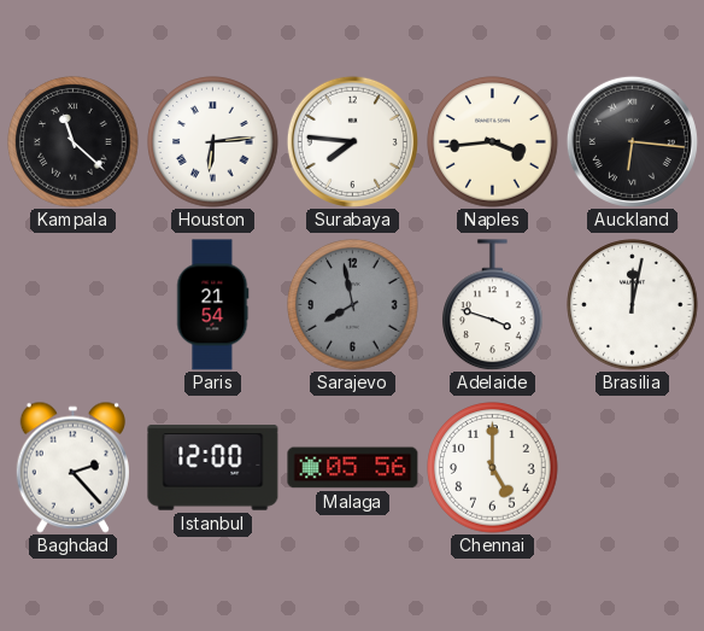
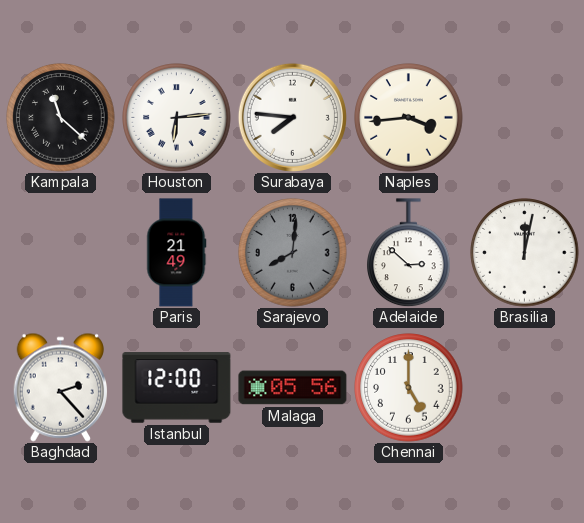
Auckland: 6:16 -> none (632, 141)
Paris: 21:54 -> 21:49 (177, 253)
Sarajevo: 7:58 -> 8:01 (293, 253)
Adelaide: 3:48 -> 2:52 (409, 253)
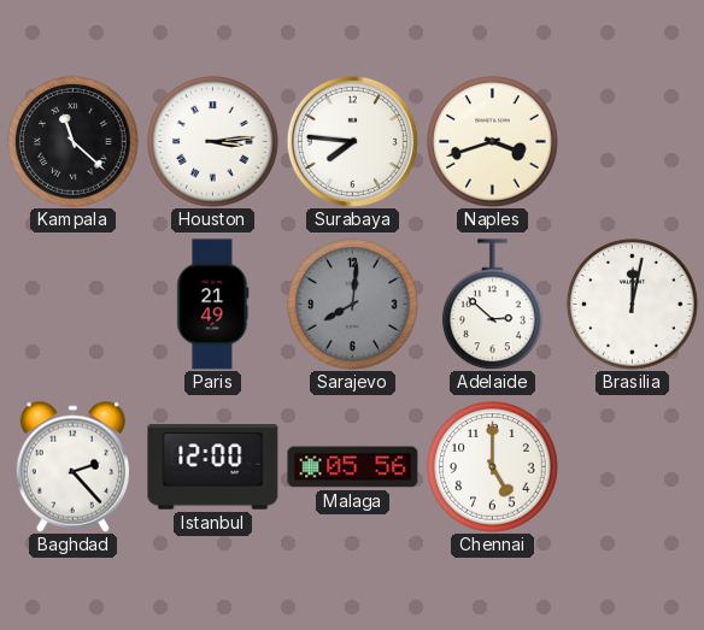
Houston: 6:14 -> 3:14 (213, 142)
Naples: 3:44 -> 3:42 (493, 142)
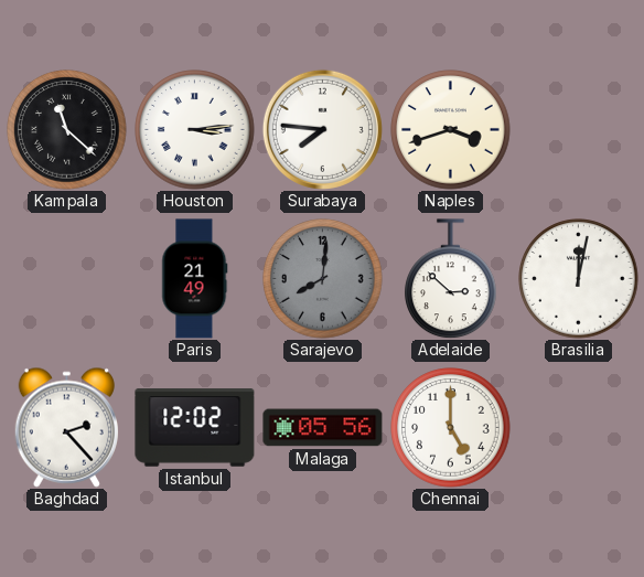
Istanbul: 12:00 -> 12:02 (195, 428)
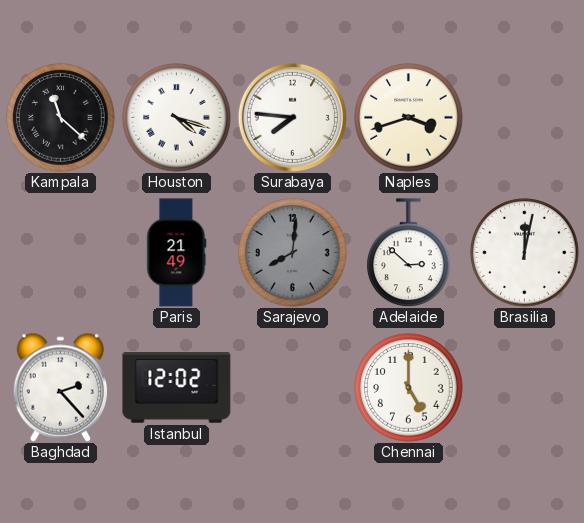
Houston: 3:14 -> 4:18 (177, 118)
Malaga: 05:56 -> none (323, 428)
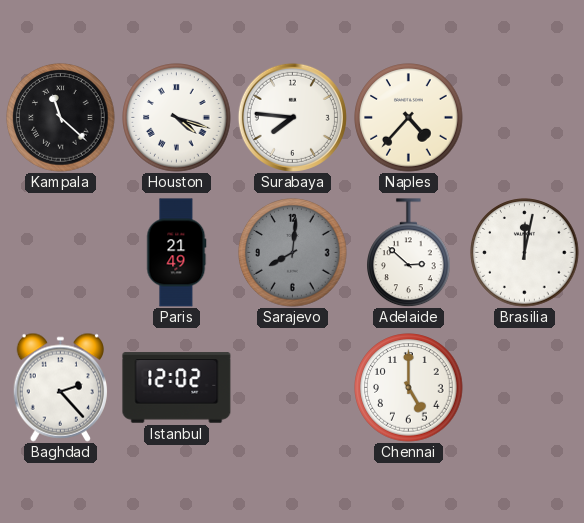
Naples: 3:42 -> 4:37 (409, 118)
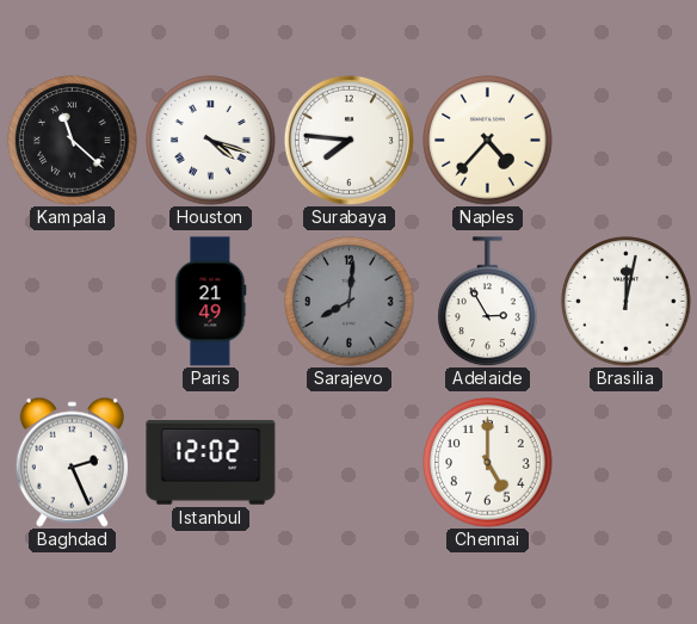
Adelaide: 2:52 -> 2:55 (488, 302)
Baghdad: 2:23 -> 2:26 (72, 462)
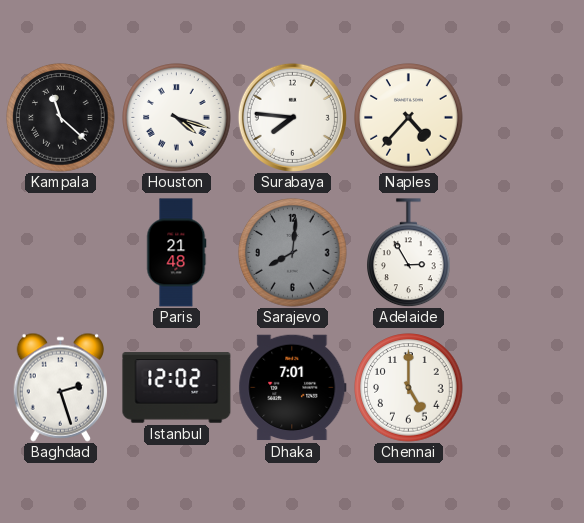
Paris: 21:49 -> 21:48 (177, 253)
Brasilia: 12:02 -> none (627, 302)
Baghdad: 2:26 -> 2:27 (60, 387)
Dhaka: none -> 7:01 (293, 388)
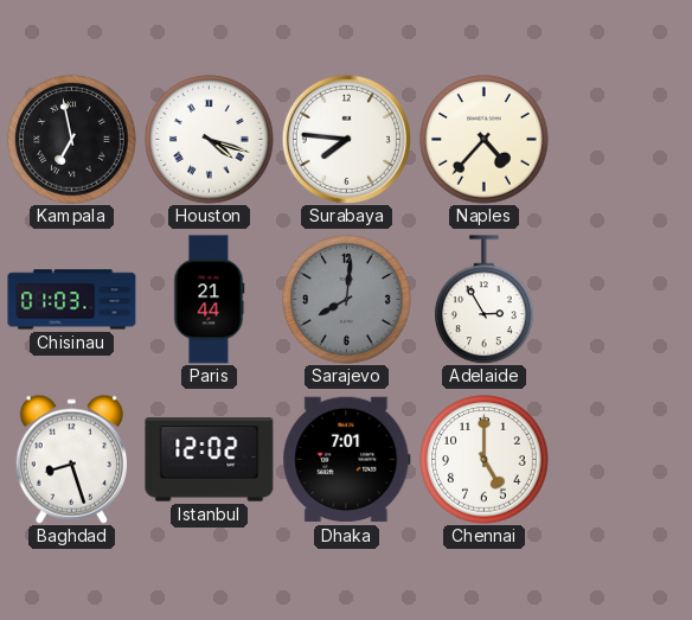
Kampala: 11:22 -> 6:58 (72, 140)
Chisinau: none -> 01:03 (72, 300)
Paris: 21:48 -> 21:44 (210, 300)
Baghdad: 2:27 -> 8:27 (71, 459)
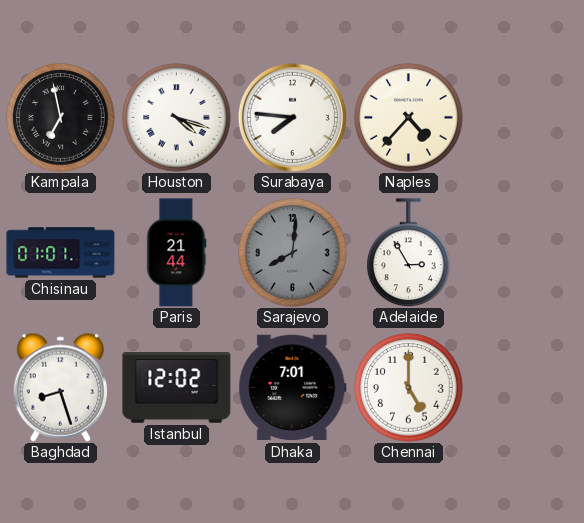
Chisinau: 01:03 -> 01:01 (61, 253)
